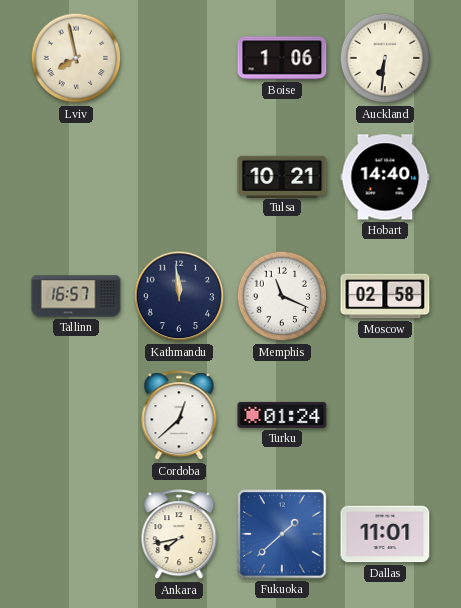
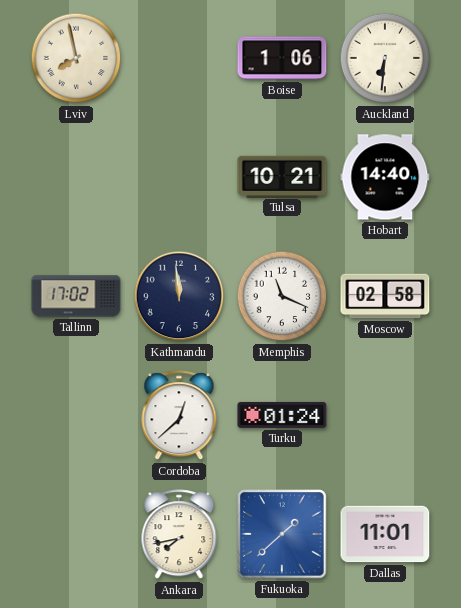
Tallinn: 16:57 -> 17:02 (76, 296)
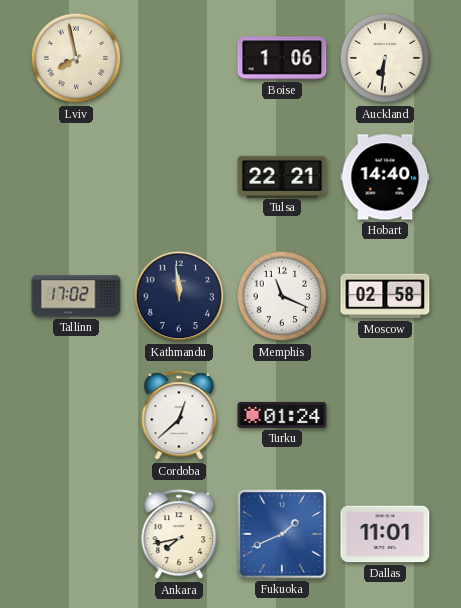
Tulsa: 10:21 -> 22:21 (282, 176)
Fukuoka: 1:38 -> 1:41 (282, 534)
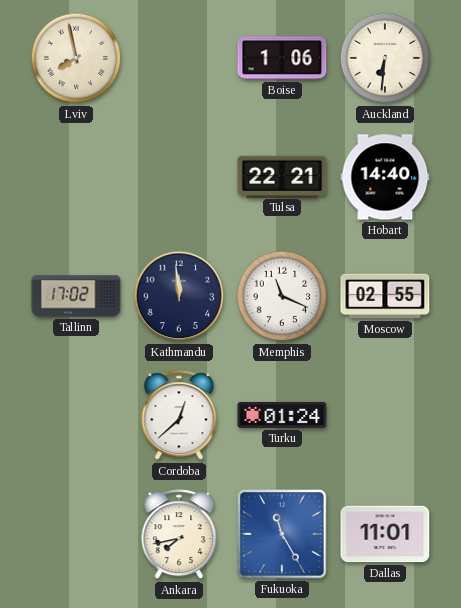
Moscow: 02:58 -> 02:55 (385, 296)
Fukuoka: 1:41 -> 11:25 (282, 534)
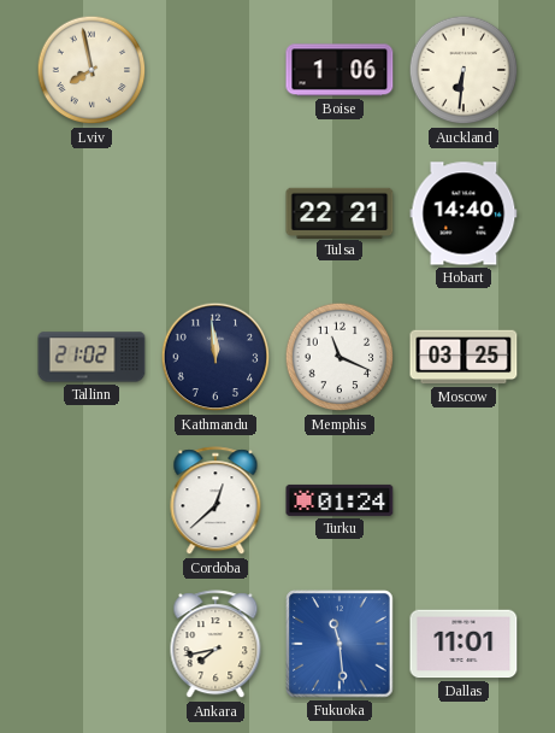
Tallinn: 17:02 -> 21:02 (91, 357)
Moscow: 02:55 -> 03:25 (464, 357)
Fukuoka: 11:25 -> 11:29 (340, 644)
